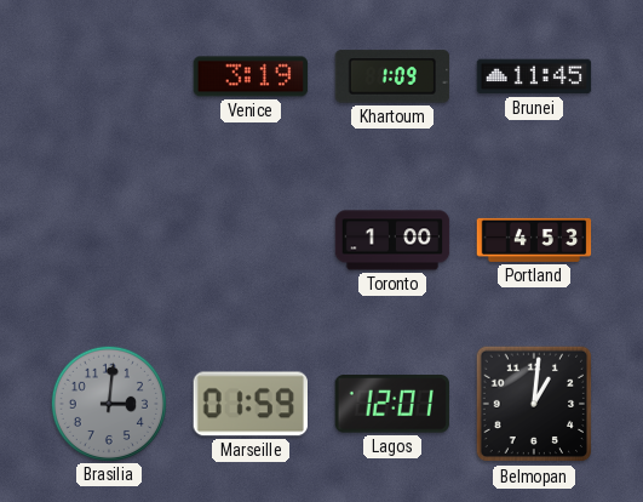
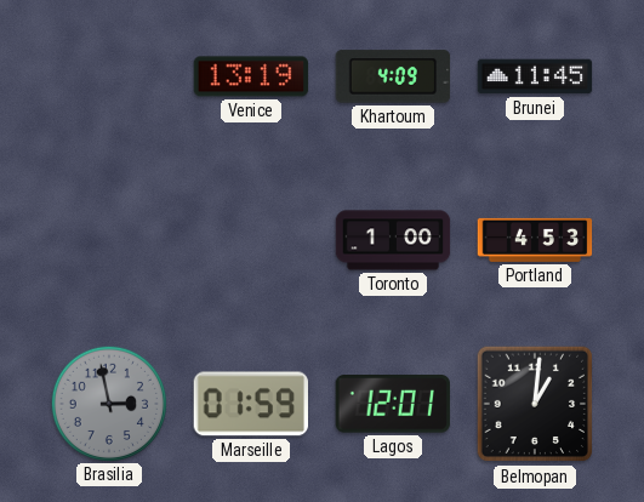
Venice: 3:19 -> 13:19 (251, 76)
Khartoum: 1:09 -> 4:09 (393, 76)
Brasilia: 3:01 -> 2:58 (108, 403)
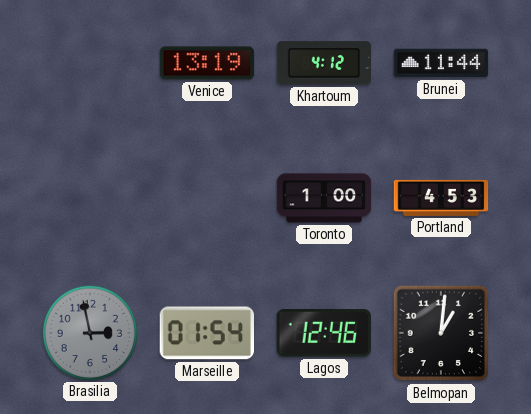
Khartoum: 4:09 -> 4:12 (324, 63)
Brunei: 11:45 -> 11:44 (441, 63)
Marseille: 01:59 -> 01:54 (206, 333)
Lagos: 12:01 -> 12:46 (323, 334)
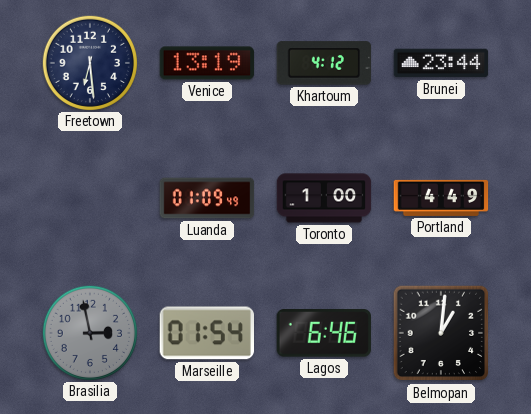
Freetown: none -> 6:29 (89, 62)
Brunei: 11:44 -> 23:44 (441, 63)
Luanda: none -> 01:09 (207, 198)
Portland: 4:53 -> 4:49 (441, 198)
Lagos: 12:46 -> 6:46 (323, 334)
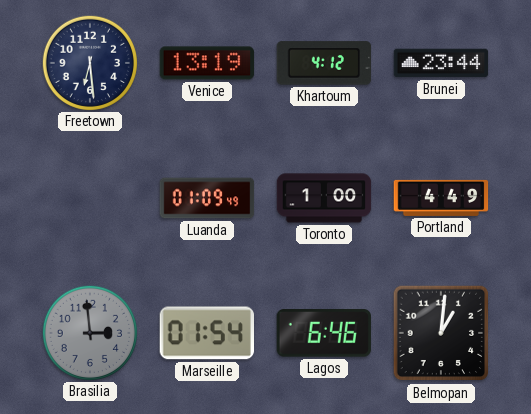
Brasilia: 2:58 -> 2:59 (89, 332)
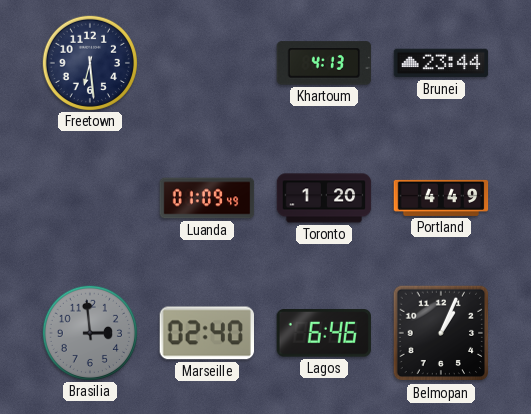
Venice: 13:19 -> none (207, 63)
Khartoum: 4:12 -> 4:13 (324, 63)
Toronto: 1:00 -> 1:20 (324, 198)
Marseille: 01:54 -> 02:40 (206, 333)
Belmopan: 1:01 -> 1:04 (441, 333)
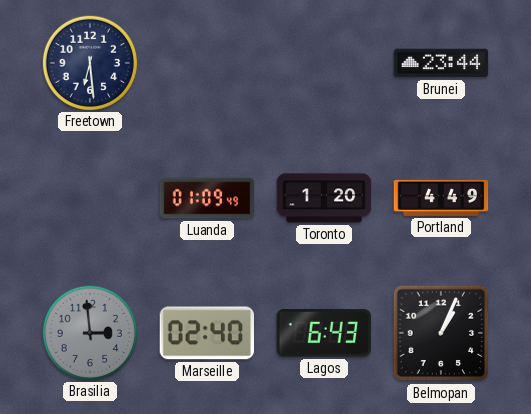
Khartoum: 4:13 -> none (324, 63)
Lagos: 6:46 -> 6:43 (323, 334)
